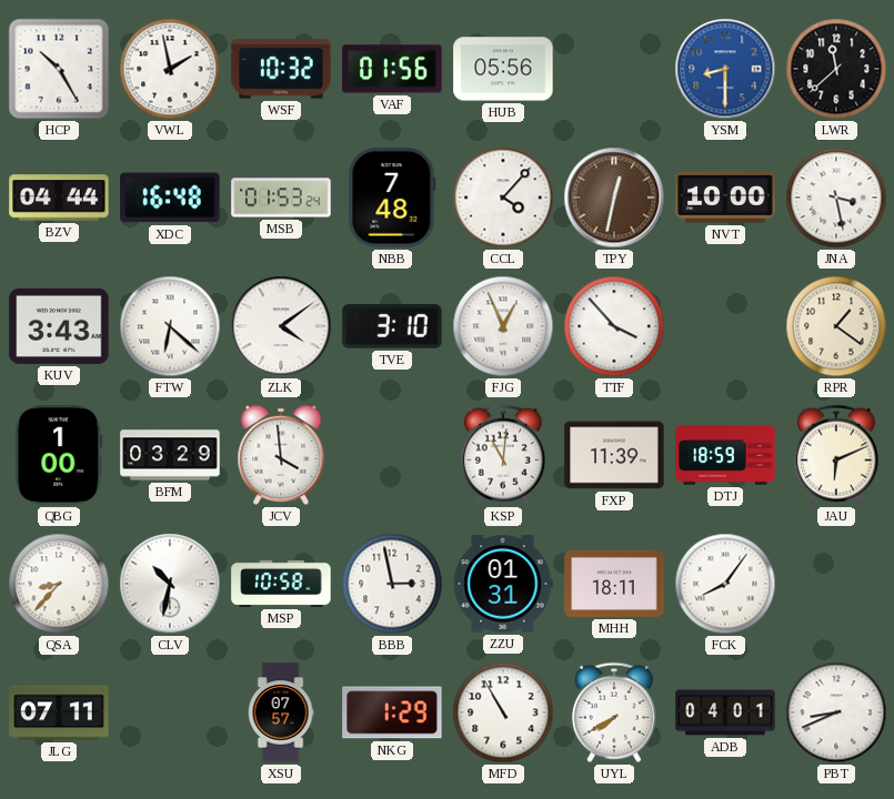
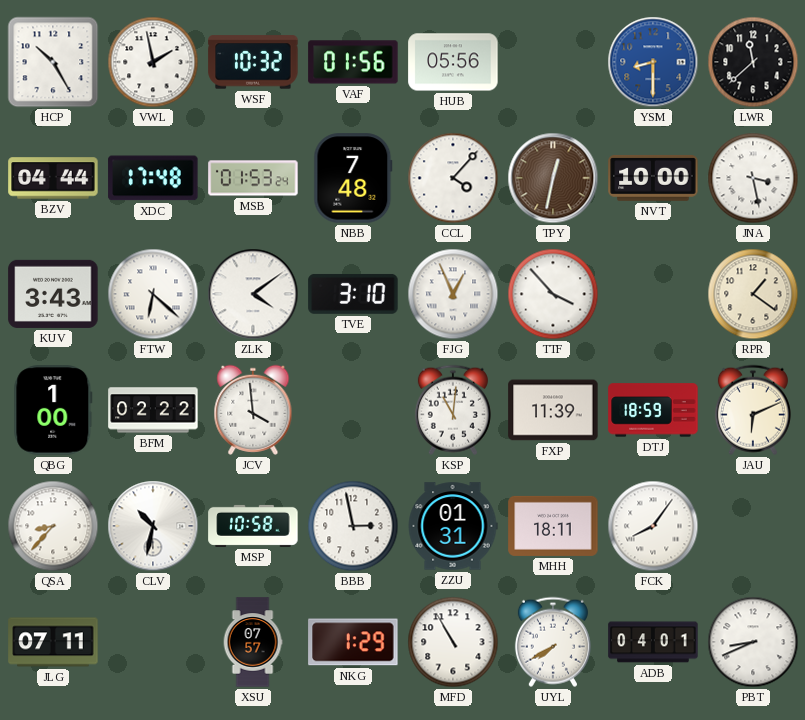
XDC: 16:48 -> 17:48 (153, 178)
BFM: 03:29 -> 02:22 (153, 410)
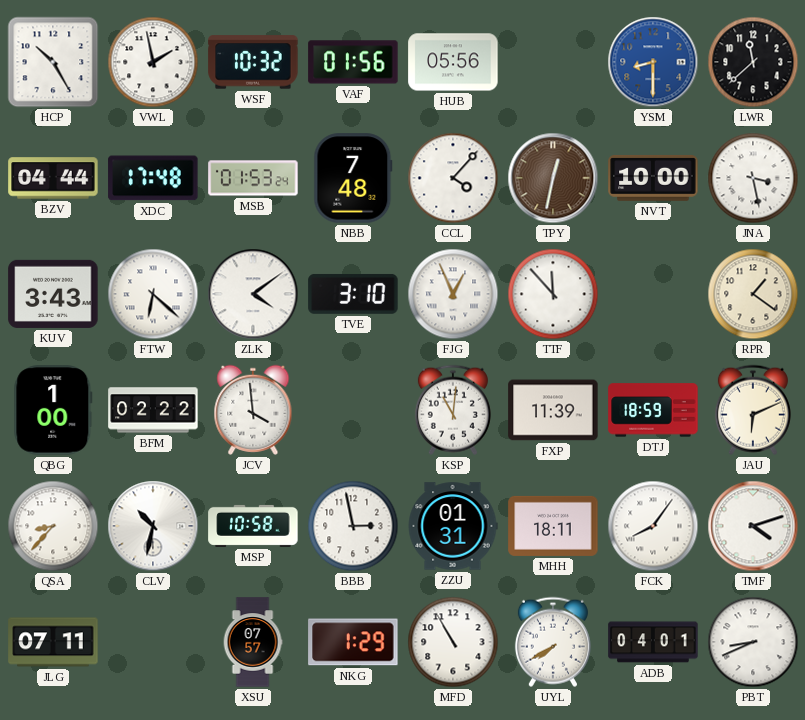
TTF: 3:53 -> 11:53 (553, 294)
TMF: none -> 4:12 (753, 526)
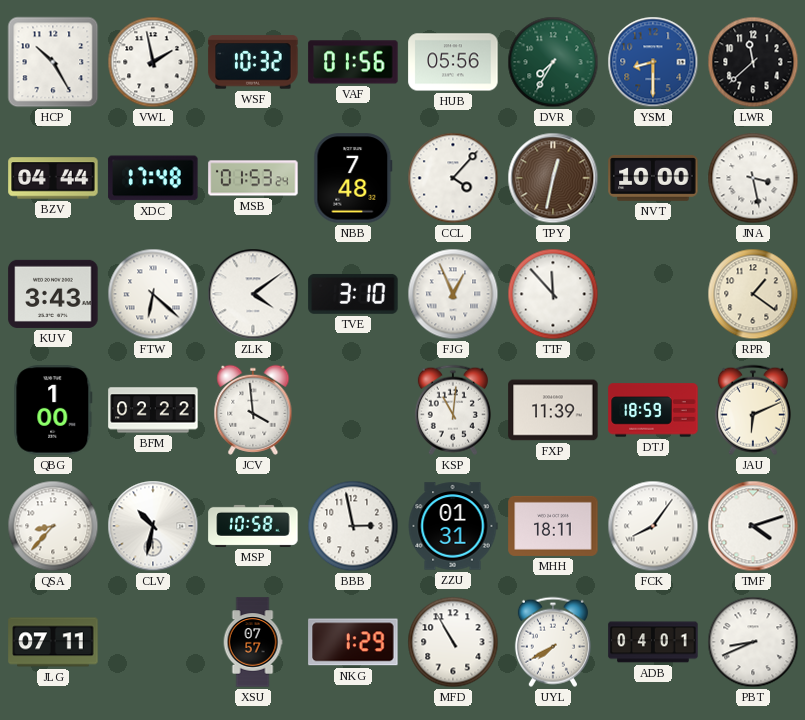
DVR: none -> 7:35 (553, 62)
